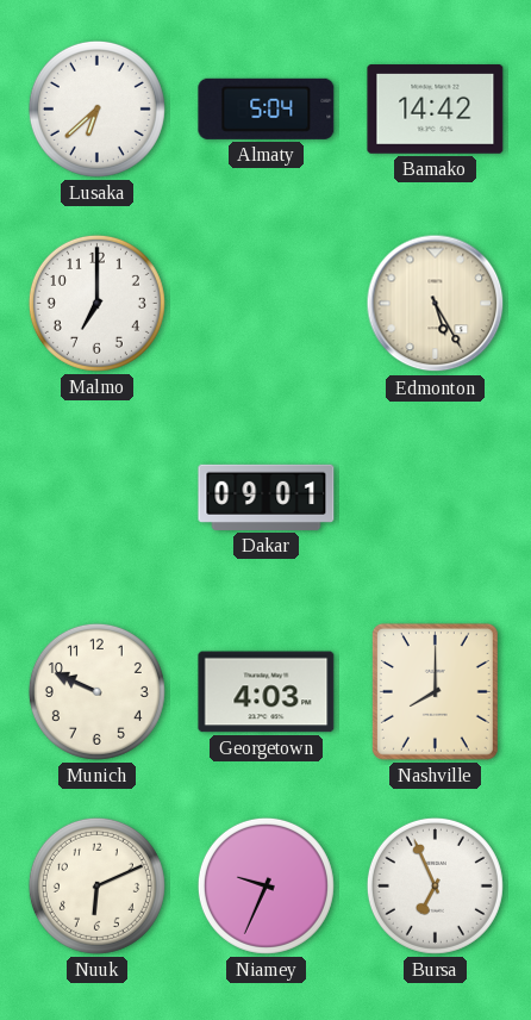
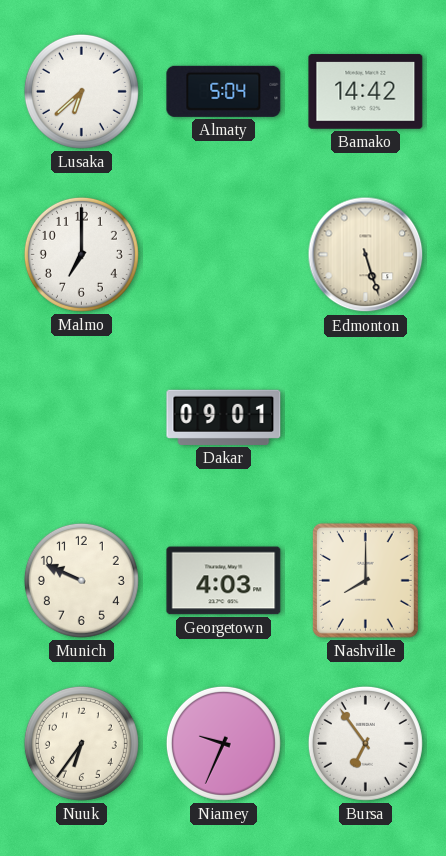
Edmonton: 5:25 -> 5:27 (366, 255)
Nuuk: 6:11 -> 6:36 (81, 743)
Bursa: 6:56 -> 6:54 (365, 743)
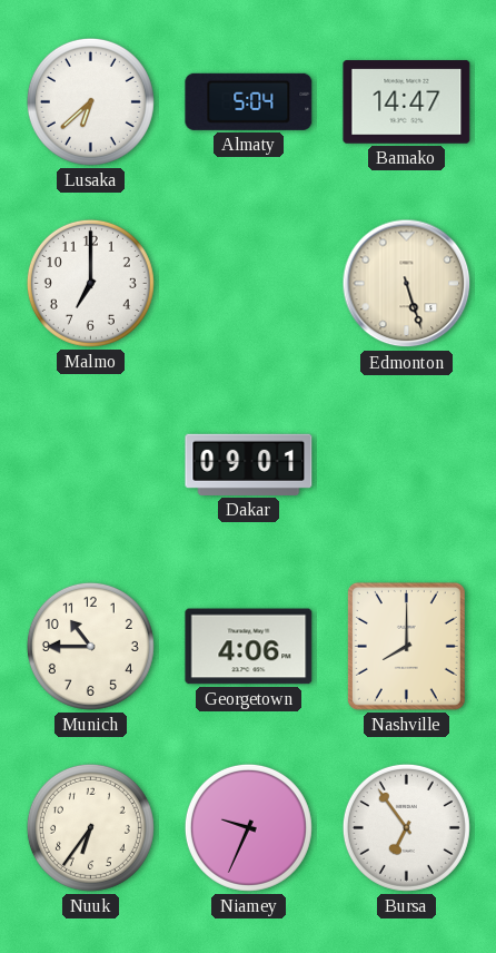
Bamako: 14:42 -> 14:47 (407, 102)
Munich: 9:49 -> 10:45 (90, 646)
Georgetown: 4:03 -> 4:06 (249, 647)
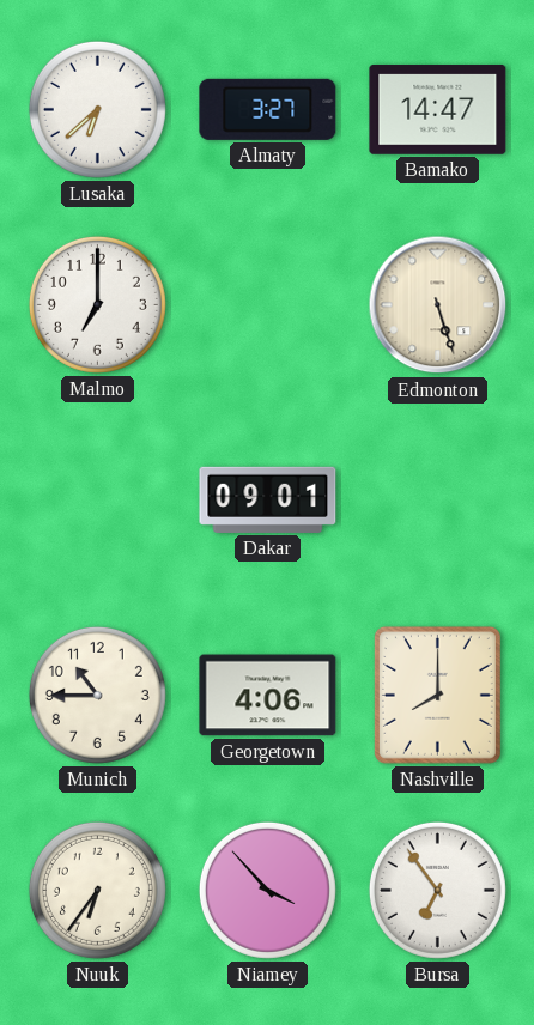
Almaty: 5:04 -> 3:27 (268, 109)
Niamey: 9:34 -> 3:53 (267, 890)
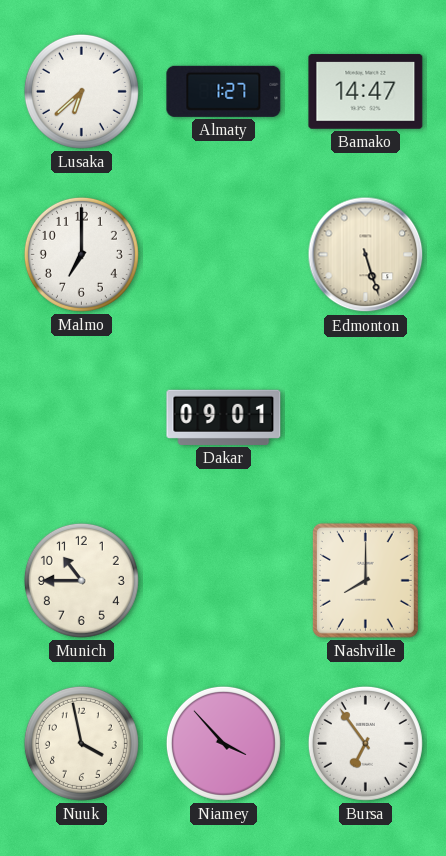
Almaty: 3:27 -> 1:27 (224, 91)
Georgetown: 4:06 -> none (268, 696)
Nuuk: 6:36 -> 3:58 (81, 743)
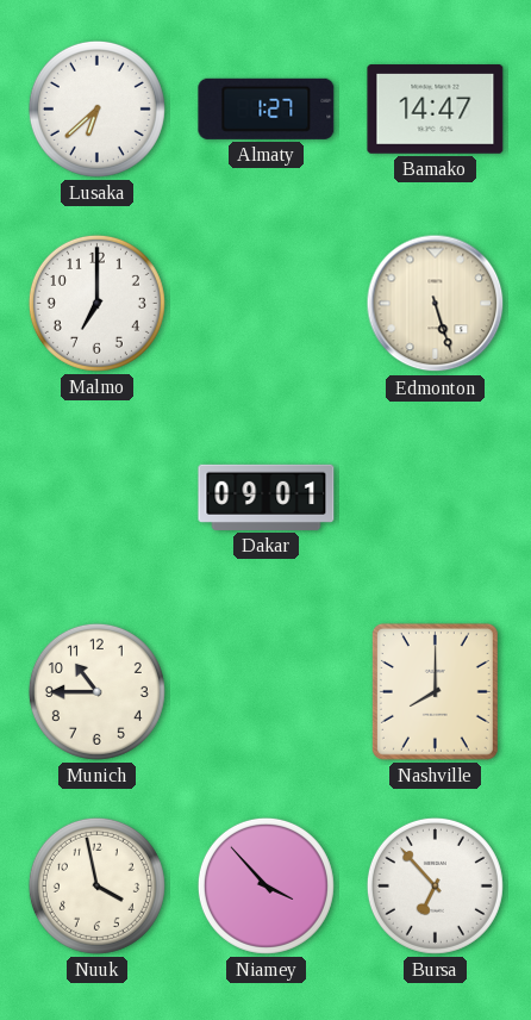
Bursa: 6:54 -> 6:53 (435, 885)
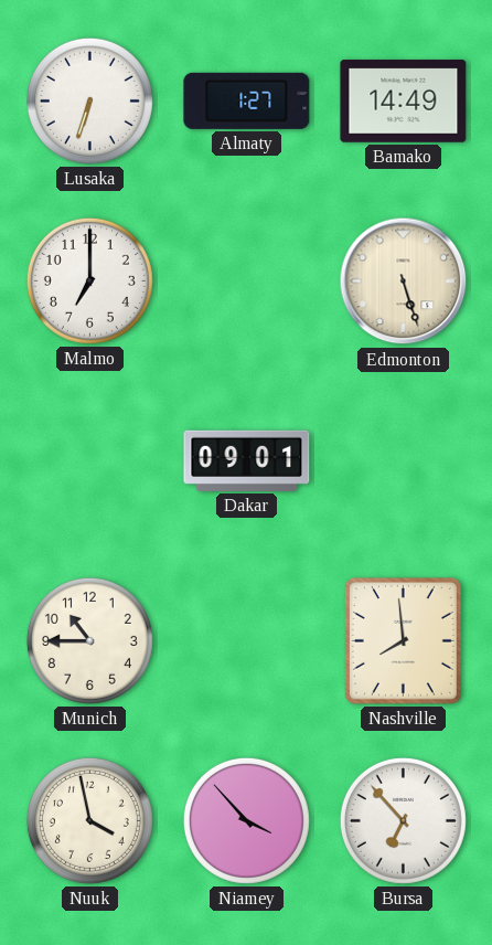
Lusaka: 6:38 -> 6:33 (89, 100)
Bamako: 14:47 -> 14:49 (404, 102)
Nashville: 8:00 -> 7:59 (403, 640)
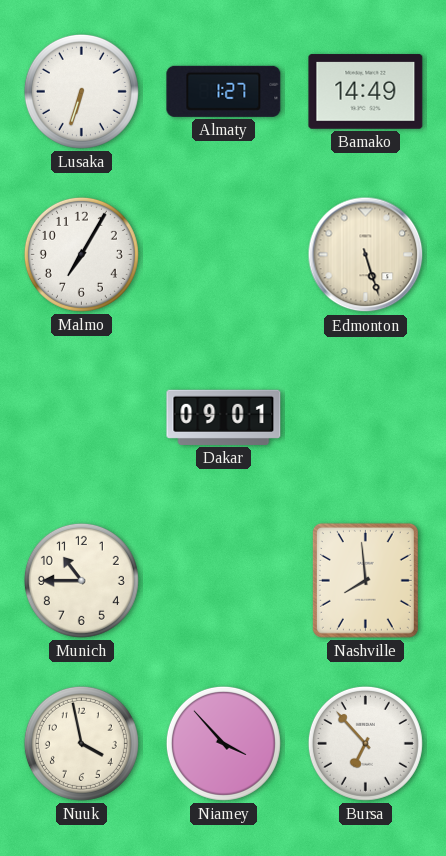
Malmo: 7:00 -> 7:05 (81, 254)
